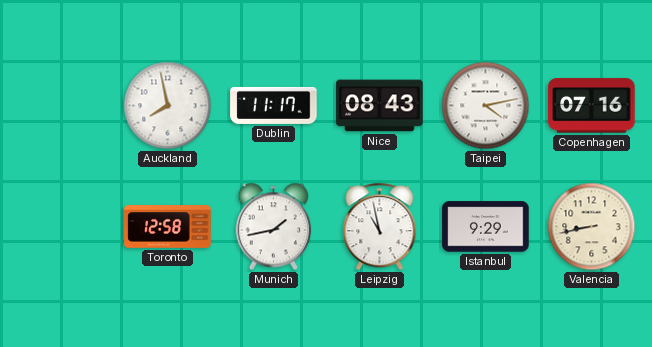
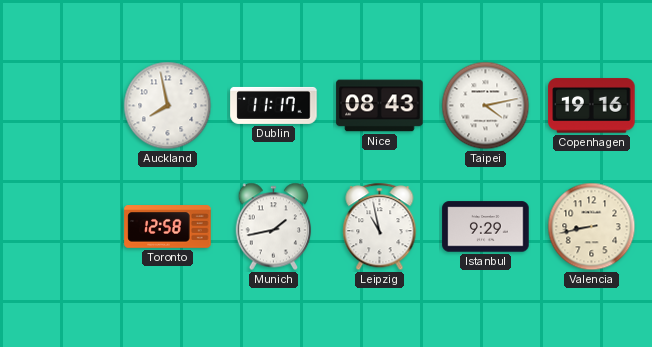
Copenhagen: 07:16 -> 19:16 (592, 106)
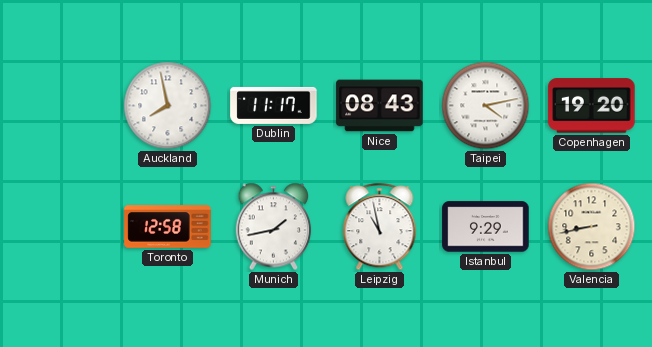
Copenhagen: 19:16 -> 19:20 (592, 106)
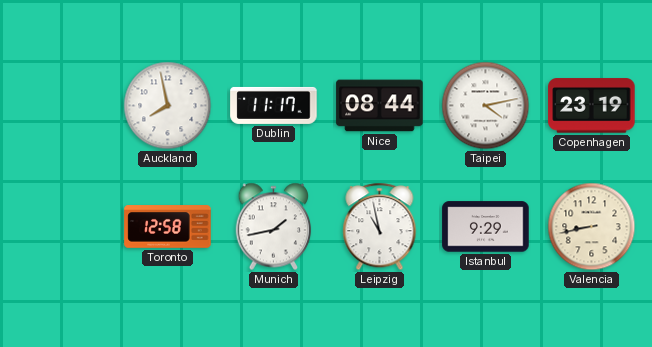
Nice: 08:43 -> 08:44 (380, 106)
Copenhagen: 19:20 -> 23:19 (592, 106)
